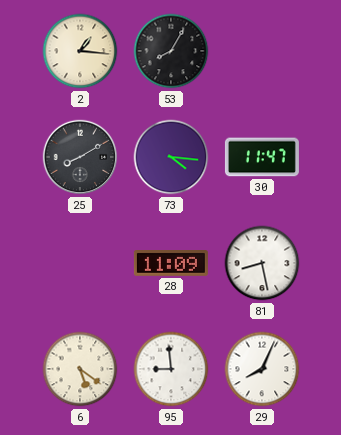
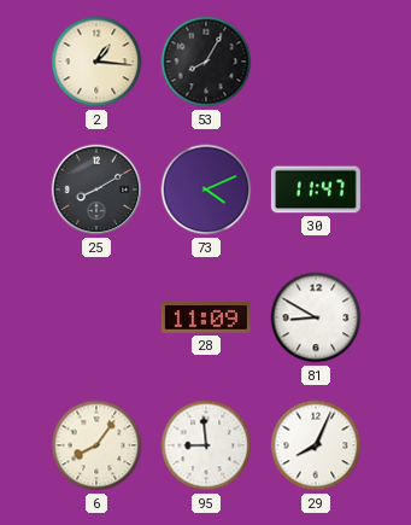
73: 4:16 -> 4:11 (206, 189)
81: 8:28 -> 8:50 (316, 317)
6: 5:21 -> 8:06 (96, 445)
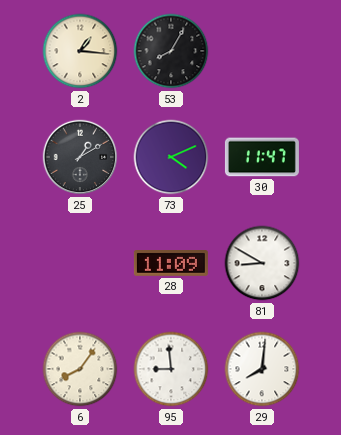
25: 8:10 -> 1:10 (80, 157)
29: 8:04 -> 8:01 (262, 369)
